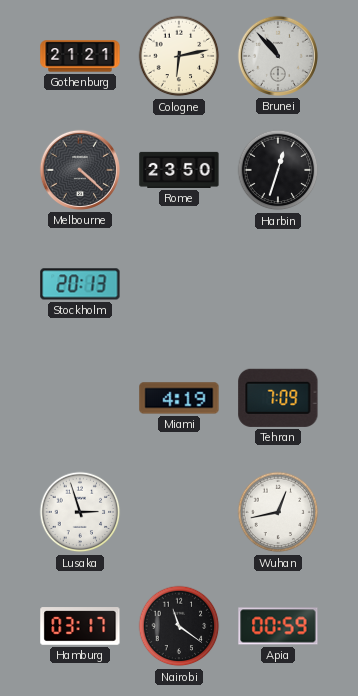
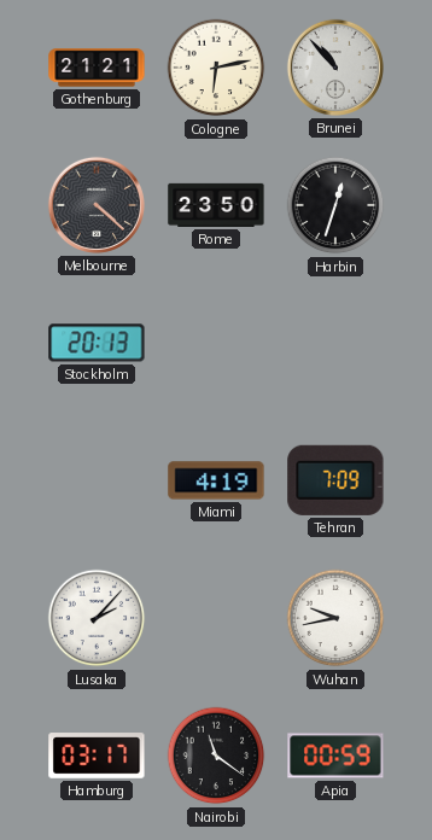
Lusaka: 2:57 -> 2:07 (97, 618)
Wuhan: 12:43 -> 9:43 (335, 618)
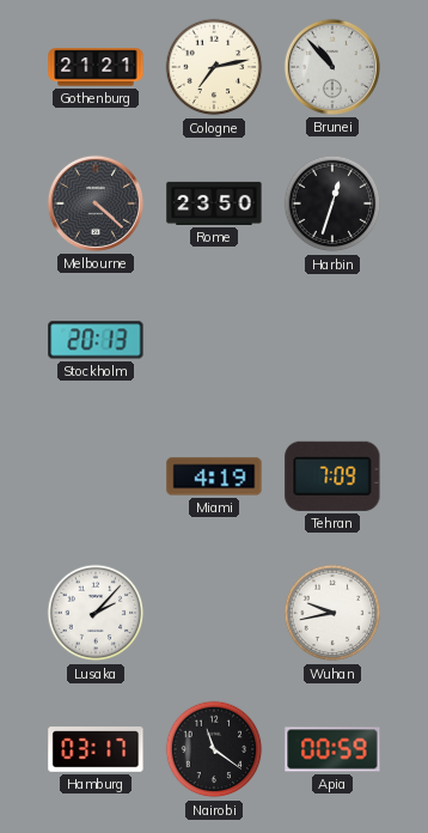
Cologne: 6:13 -> 7:13 (214, 67)
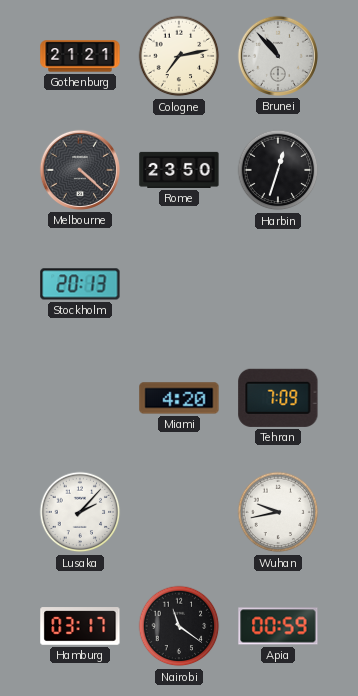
Miami: 4:19 -> 4:20 (179, 398)
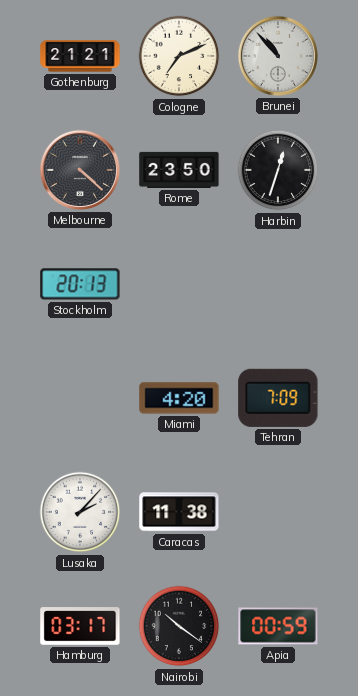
Cologne: 7:13 -> 7:11 (179, 56)
Caracas: none -> 11:38 (179, 512)
Wuhan: 9:43 -> none (278, 512)
Nairobi: 11:21 -> 10:21 (179, 626)
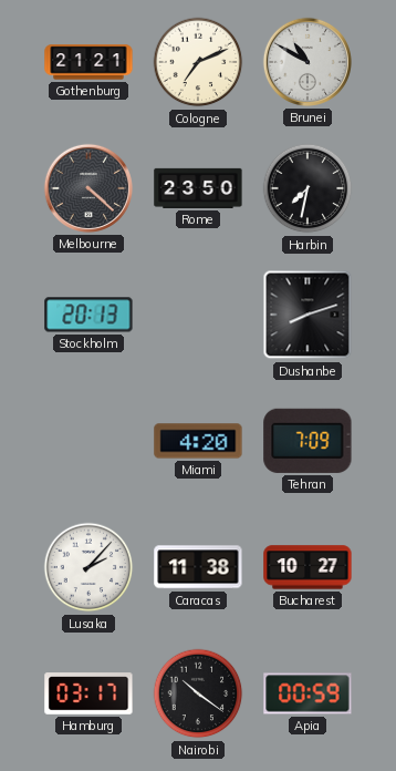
Brunei: 10:53 -> 10:50 (308, 62)
Harbin: 12:33 -> 7:32 (308, 188)
Dushanbe: none -> 8:12 (308, 315)
Bucharest: none -> 10:27 (308, 567)
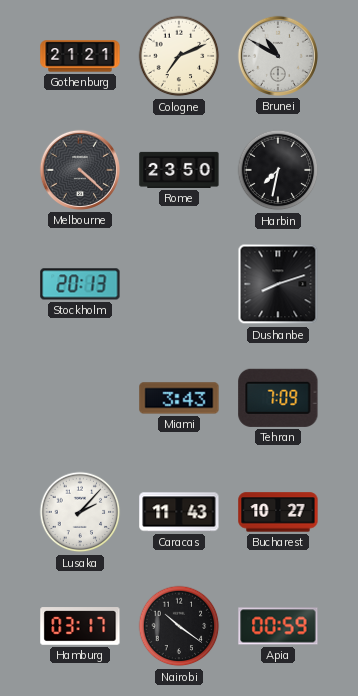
Miami: 4:20 -> 3:43 (179, 398)
Caracas: 11:38 -> 11:43 (179, 512)
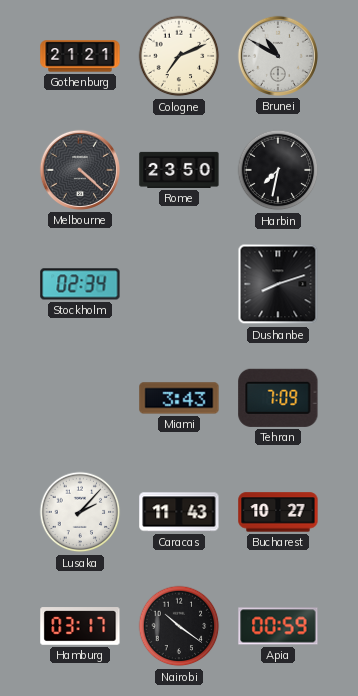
Stockholm: 20:13 -> 02:34 (80, 284)
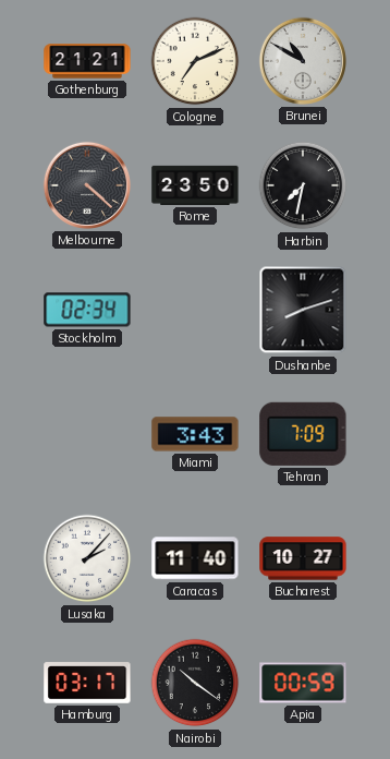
Caracas: 11:43 -> 11:40 (195, 558)
